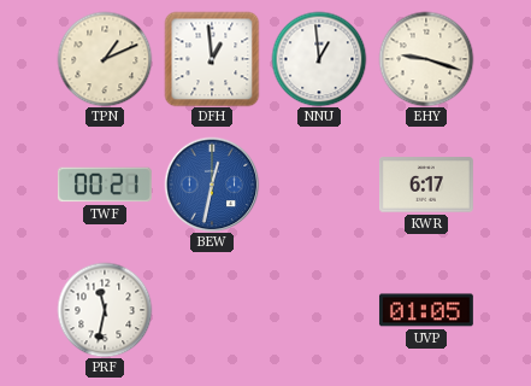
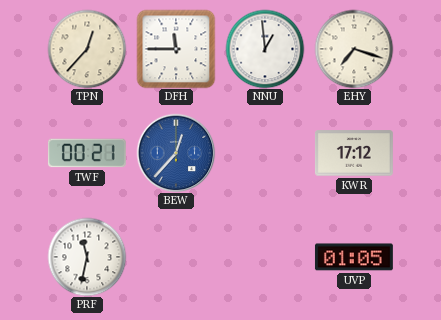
TPN: 1:11 -> 12:37 (87, 49)
DFH: 12:59 -> 11:45 (176, 49)
EHY: 9:18 -> 7:18 (354, 49)
BEW: 12:32 -> 12:37 (176, 153)
KWR: 6:17 -> 17:12 (354, 153)
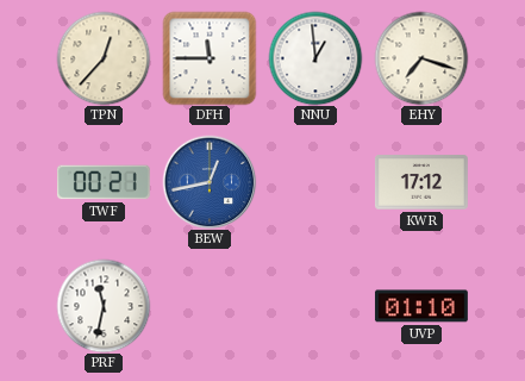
BEW: 12:37 -> 12:43 (210, 182)
UVP: 01:05 -> 01:10 (421, 306)
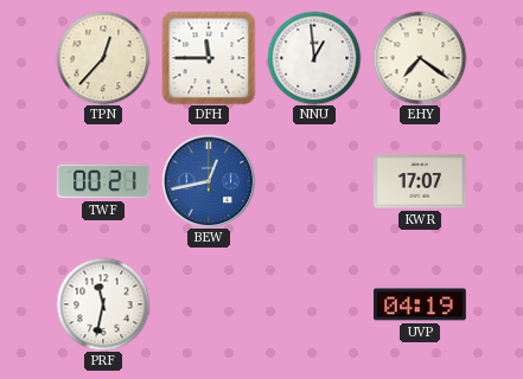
EHY: 7:18 -> 7:21 (420, 58)
KWR: 17:12 -> 17:07 (420, 181)
UVP: 01:10 -> 04:19 (420, 304)
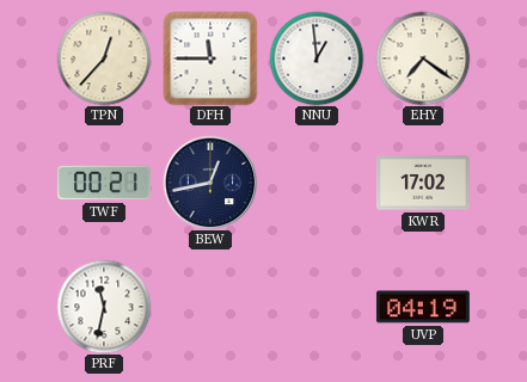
BEW dial: blue -> navy (210, 183)
KWR: 17:07 -> 17:02 (423, 183)
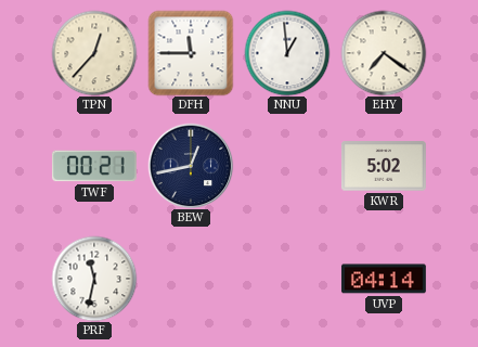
KWR: 17:02 -> 5:02 (384, 166)
UVP: 04:19 -> 04:14 (384, 279)
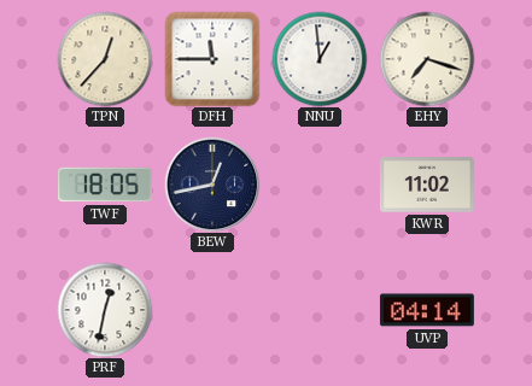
EHY: 7:21 -> 7:18 (427, 59)
TWF: 00:21 -> 18:05 (105, 185)
KWR: 5:02 -> 11:02 (427, 185)
PRF: 11:32 -> 12:32 (105, 310)
